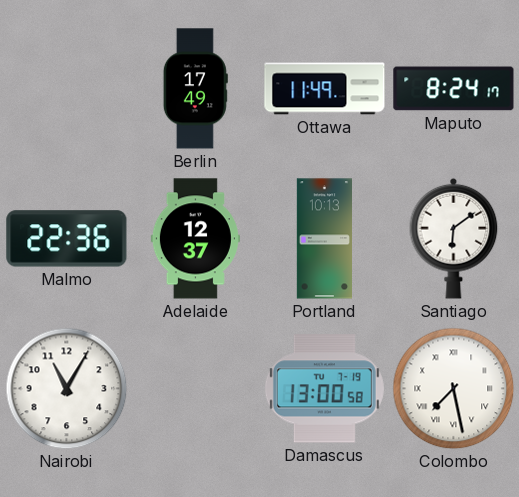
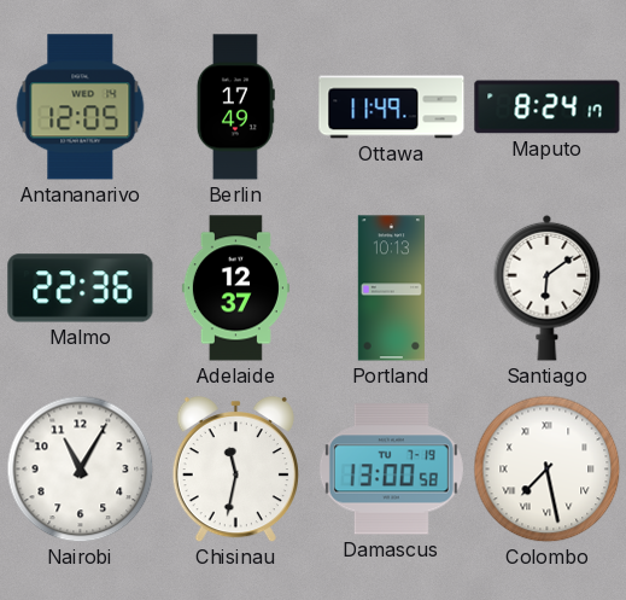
Antananarivo: none -> 12:05 (81, 107)
Chisinau: none -> 11:32 (235, 470)
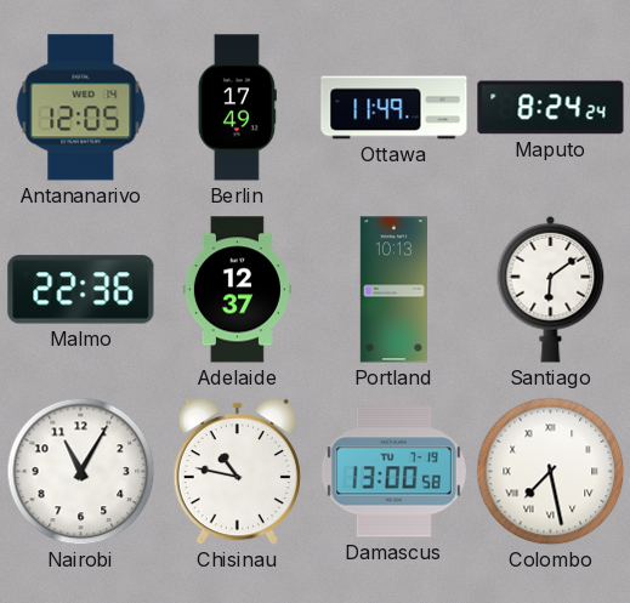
Maputo: 8:24:17 -> 8:24:24 (551, 108)
Chisinau: 11:32 -> 10:47 (237, 472)
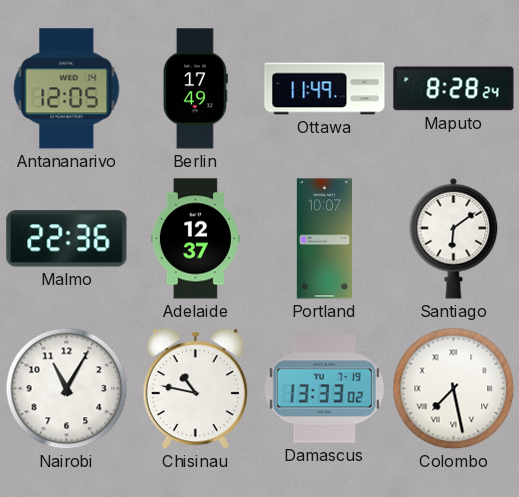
Maputo: 8:24 -> 8:28 (454, 89)
Portland: 10:13 -> 10:07 (324, 239)
Damascus: 13:00 -> 13:33 (324, 389)
